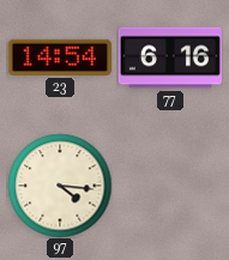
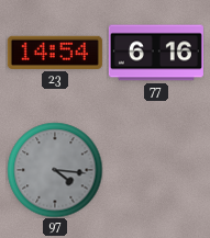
97 dial: cream -> grey (55, 170)
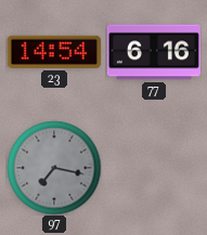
97: 4:16 -> 7:17 (54, 168)
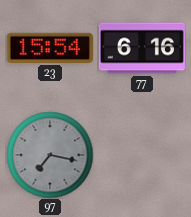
23: 14:54 -> 15:54 (50, 48)
